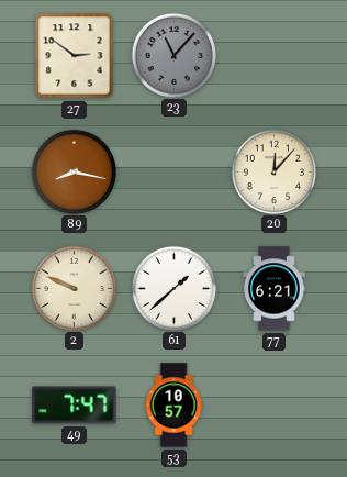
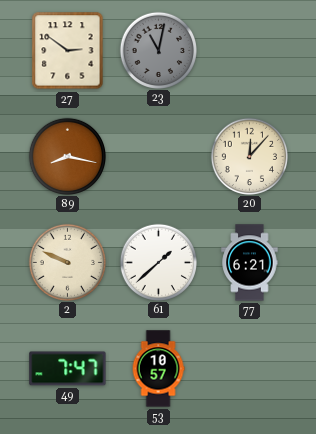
23: 11:07 -> 11:02 (158, 50)
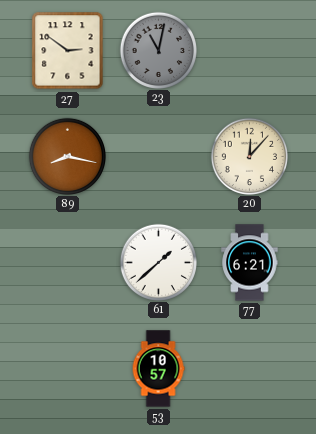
2: 9:49 -> none (67, 262)
49: 7:47 -> none (68, 369)
